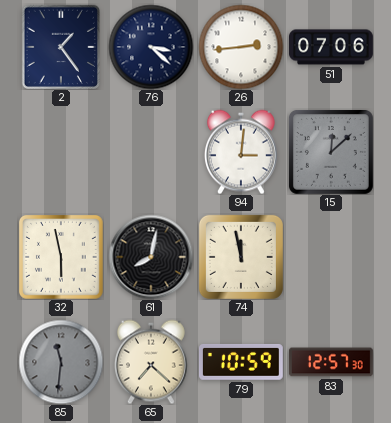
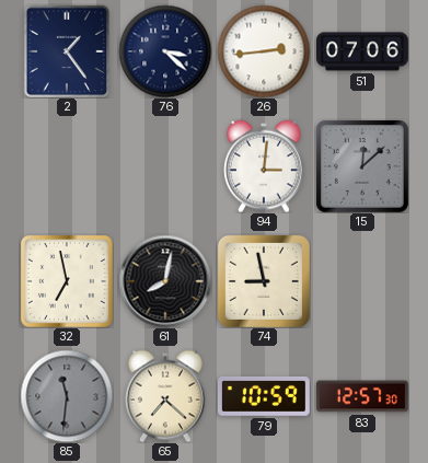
32: 5:58 -> 6:58 (67, 281)
74: 11:58 -> 8:58 (264, 281)
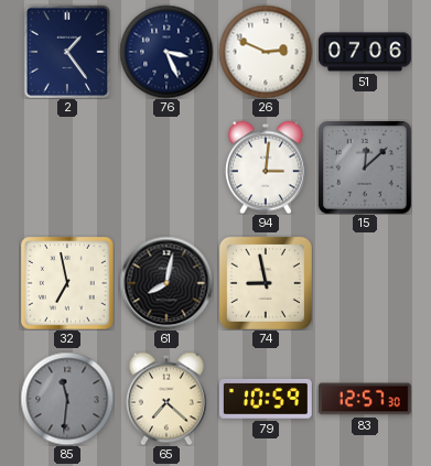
76: 3:22 -> 3:26 (166, 52)
26: 2:44 -> 2:49 (266, 52)
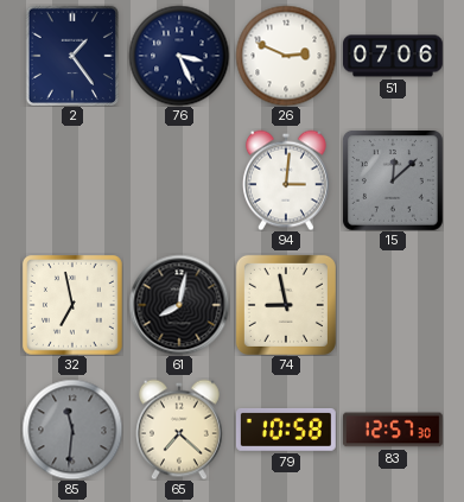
79: 10:59 -> 10:58 (286, 430)
